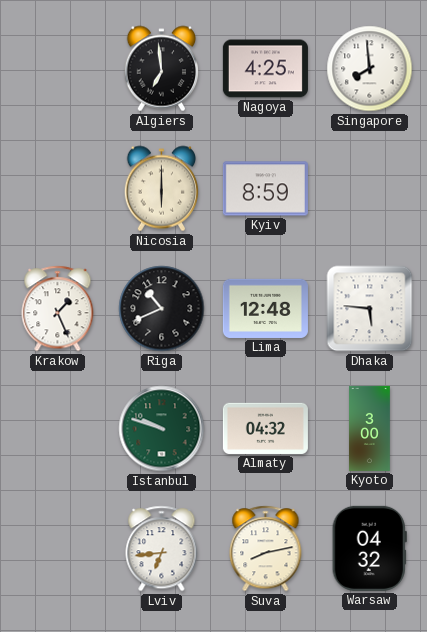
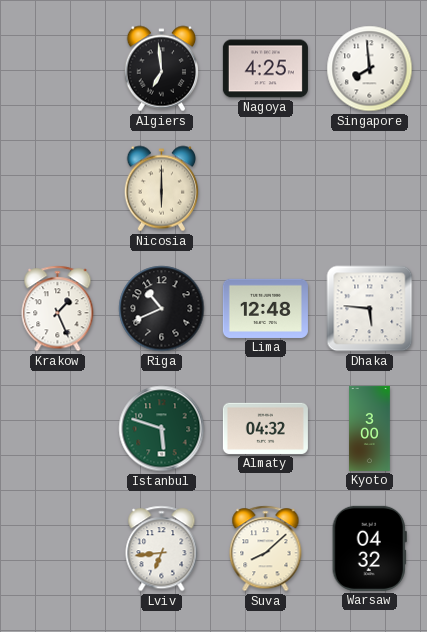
Kyiv: 8:59 -> none (265, 189)
Istanbul: 9:48 -> 5:48 (162, 429)
Suva: 8:13 -> 8:08 (266, 549)
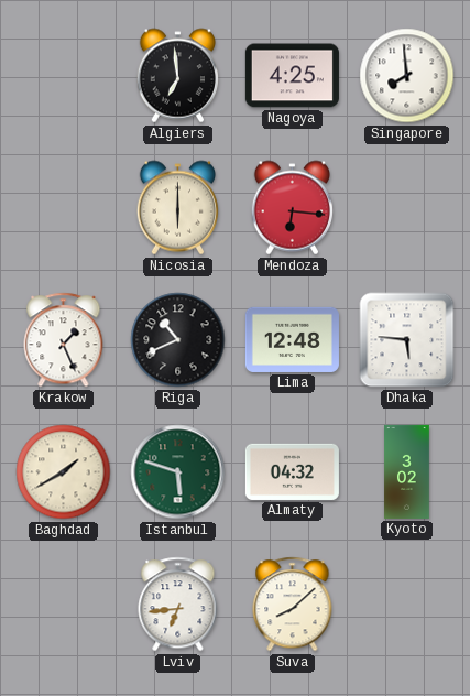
Mendoza: none -> 6:16 (293, 208)
Baghdad: none -> 1:40 (64, 472)
Kyoto: 3:00 -> 3:02 (407, 471)
Warsaw: 04:32 -> none (369, 548)
